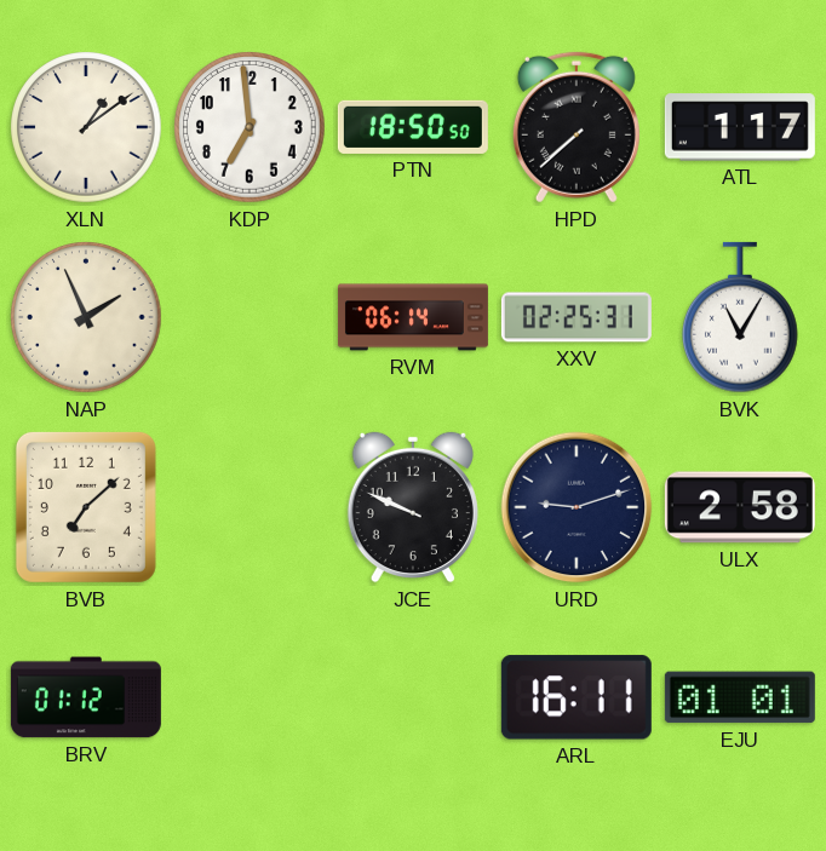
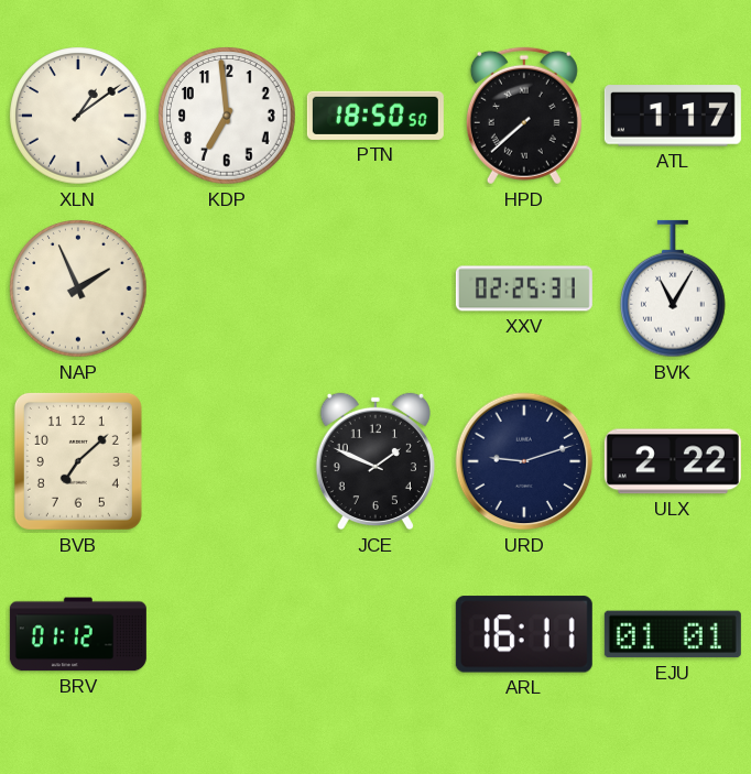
RVM: 06:14 -> none (413, 317)
JCE: 9:49 -> 1:49 (375, 461)
ULX: 2:58 -> 2:22 (673, 461)
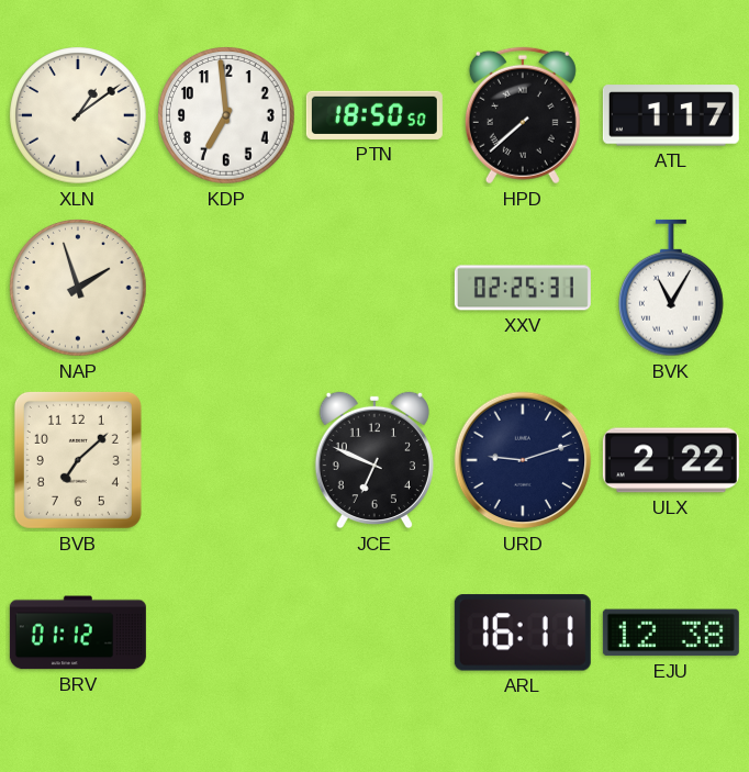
NAP: 1:56 -> 1:57 (78, 288)
JCE: 1:49 -> 6:49 (374, 460)
EJU: 01:01 -> 12:38 (671, 633)
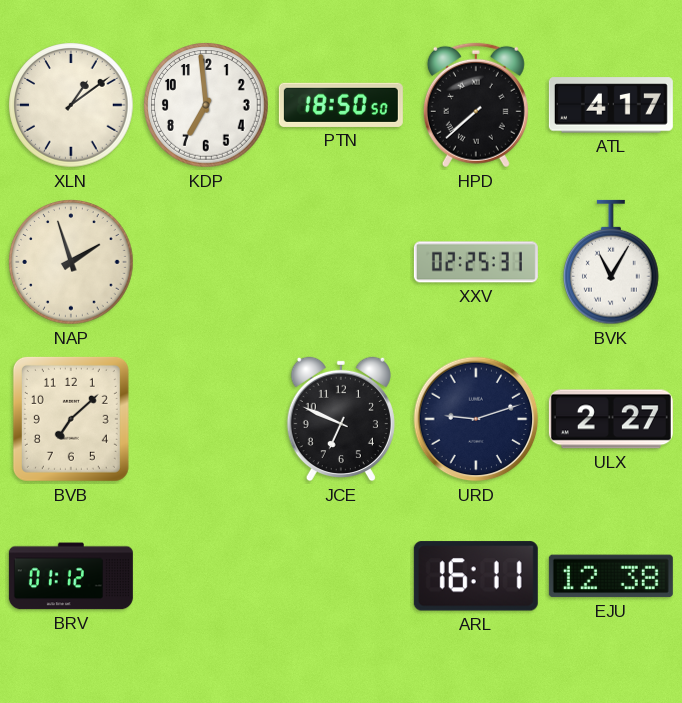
ATL: 1:17 -> 4:17 (611, 105)
ULX: 2:22 -> 2:27 (611, 419)
